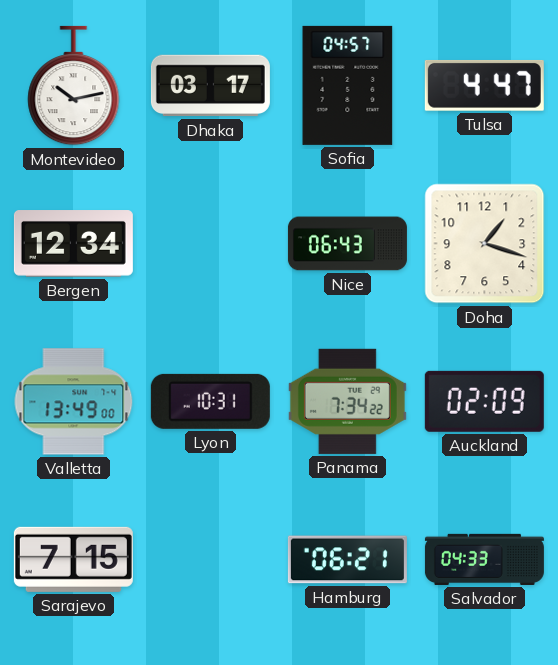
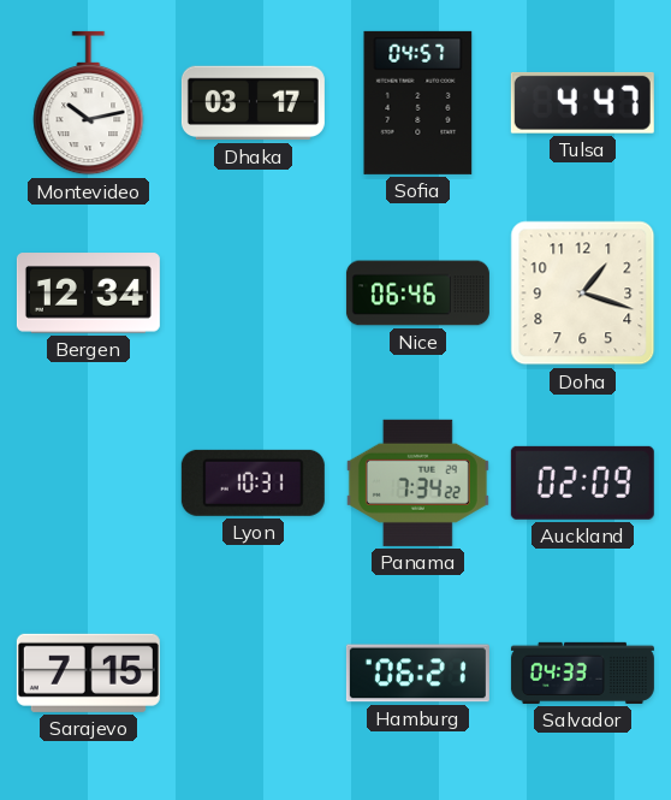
Nice: 06:43 -> 06:46 (417, 294)
Valletta: 13:49 -> none (74, 402)
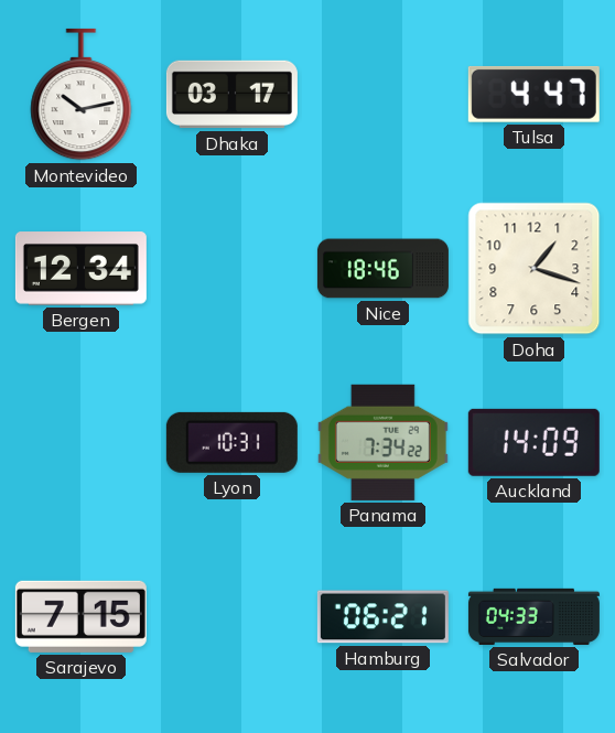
Sofia: 04:57 -> none (418, 102)
Nice: 06:46 -> 18:46 (382, 269)
Auckland: 02:09 -> 14:09 (533, 442)
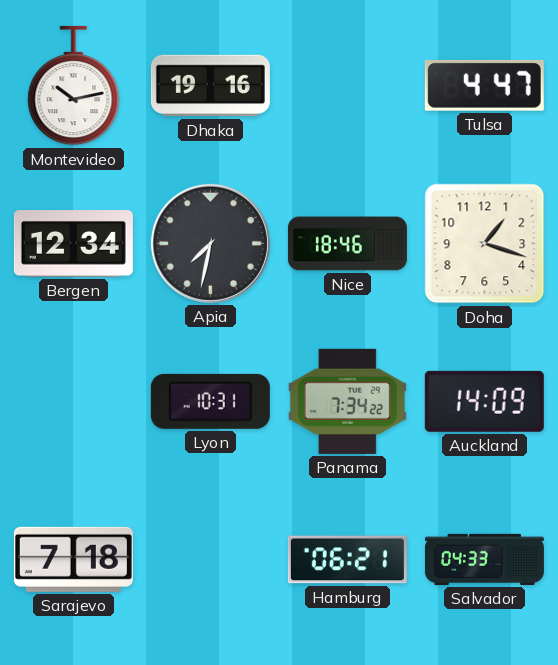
Dhaka: 03:17 -> 19:16 (210, 86)
Apia: none -> 7:32 (210, 243)
Sarajevo: 7:15 -> 7:18 (73, 559)
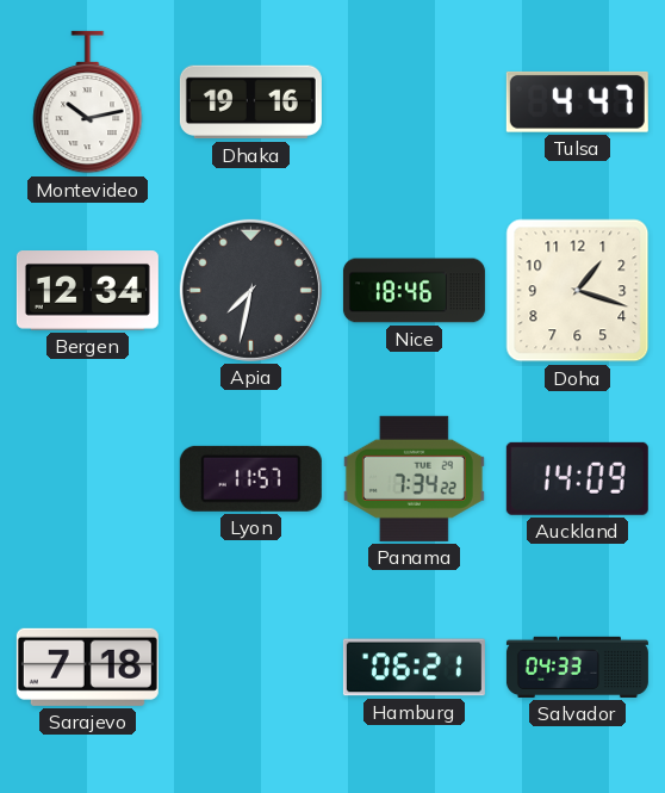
Lyon: 10:31 -> 11:57 (250, 478)
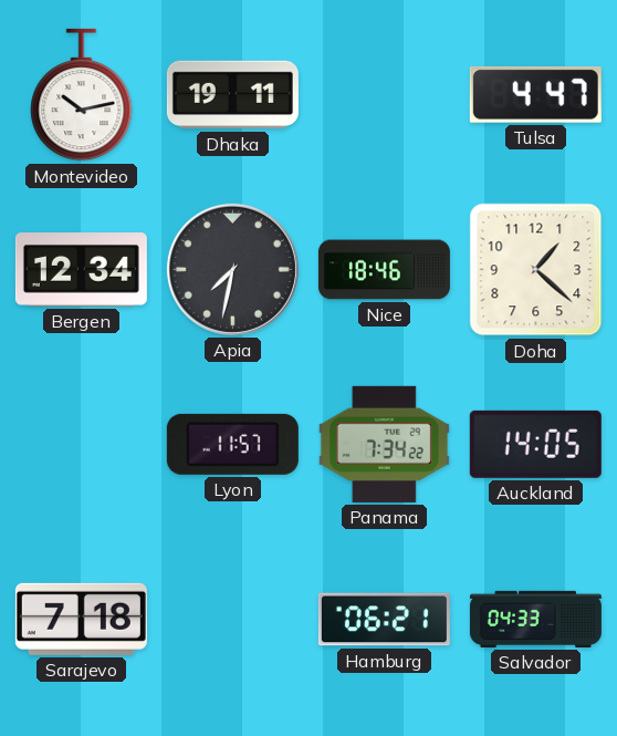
Dhaka: 19:16 -> 19:11 (232, 95)
Doha: 1:18 -> 1:22 (536, 270)
Auckland: 14:09 -> 14:05 (535, 444)
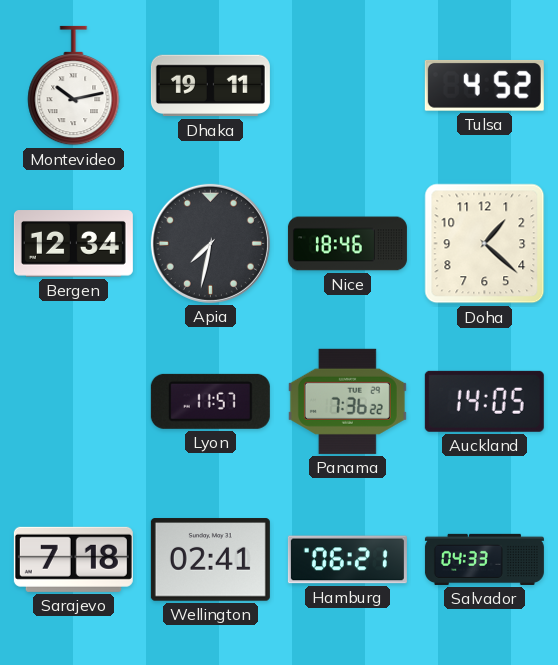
Tulsa: 4:47 -> 4:52 (484, 85)
Panama: 7:34 -> 7:36 (347, 401)
Wellington: none -> 02:41 (210, 560)
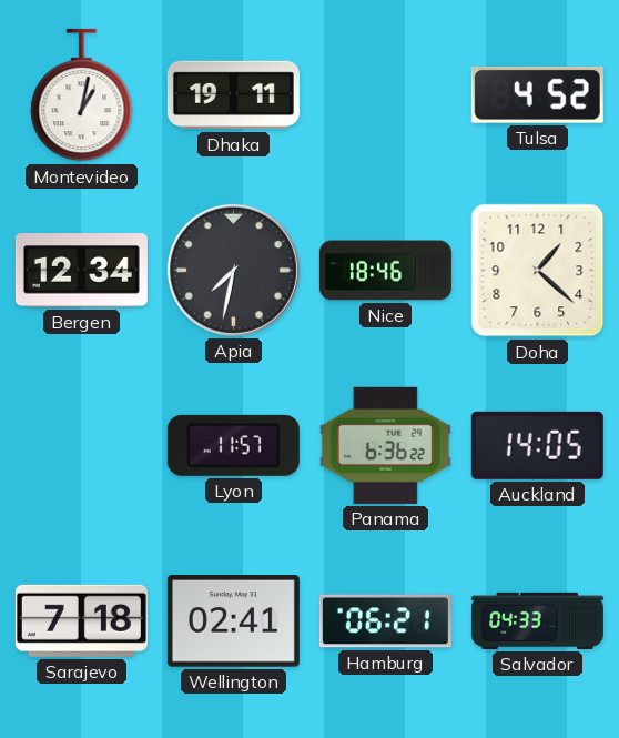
Montevideo: 10:13 -> 1:02 (82, 95)
Panama: 7:36 -> 6:36 (385, 445)
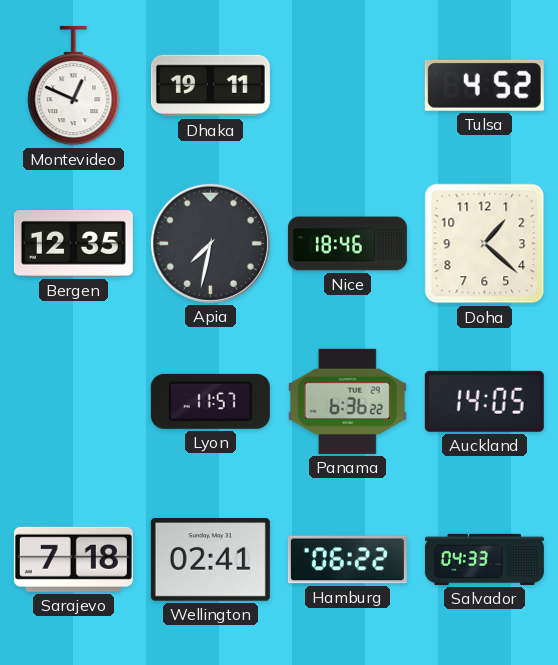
Montevideo: 1:02 -> 12:49 (74, 86)
Bergen: 12:34 -> 12:35 (73, 244)
Hamburg: 06:21 -> 06:22 (347, 560)
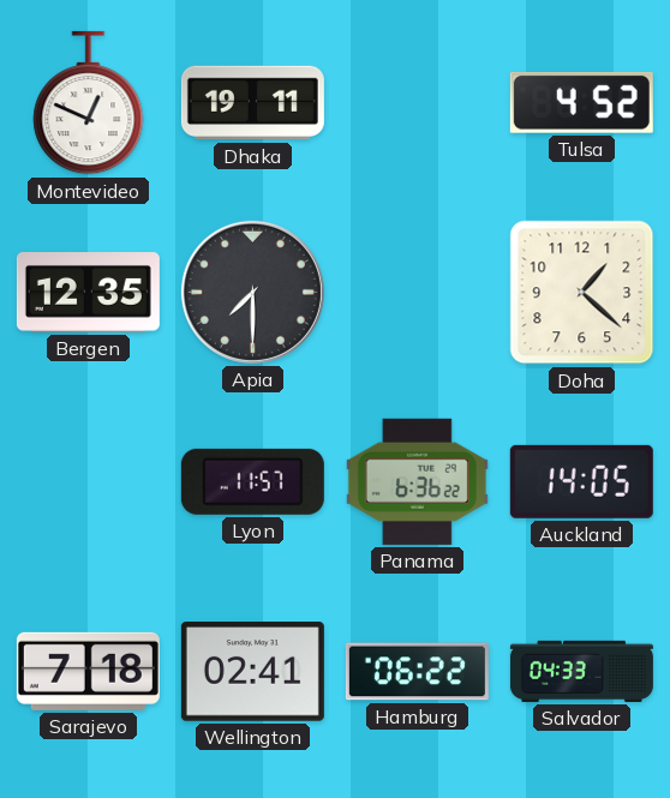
Apia: 7:32 -> 7:30 (252, 292)
Nice: 18:46 -> none (347, 244)
